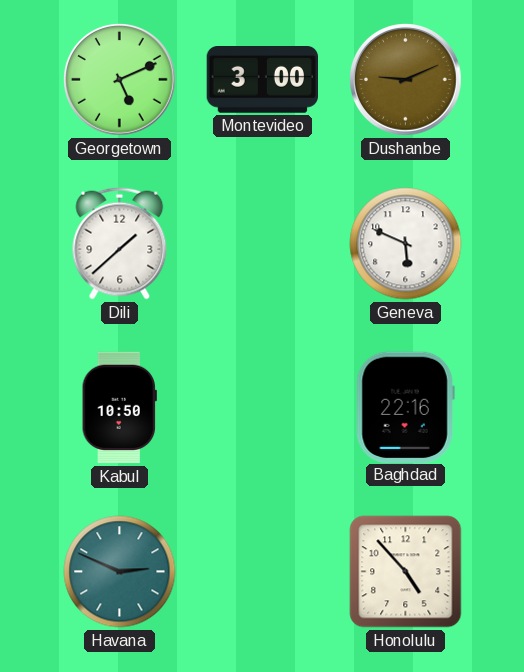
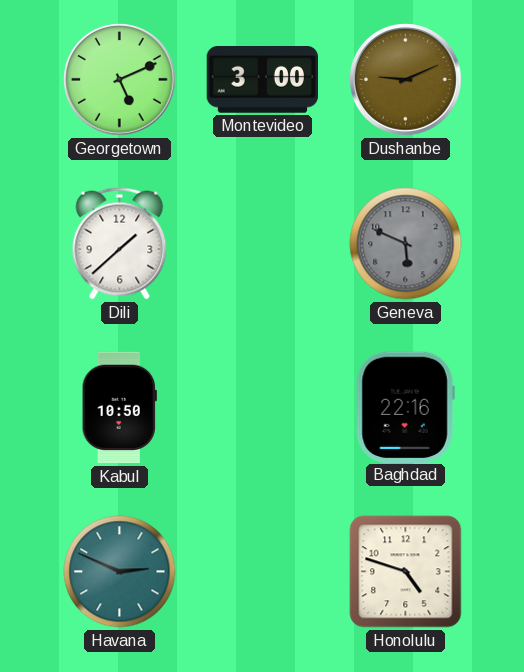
Geneva dial: white -> grey (406, 244)
Honolulu: 4:53 -> 4:48 (406, 572)
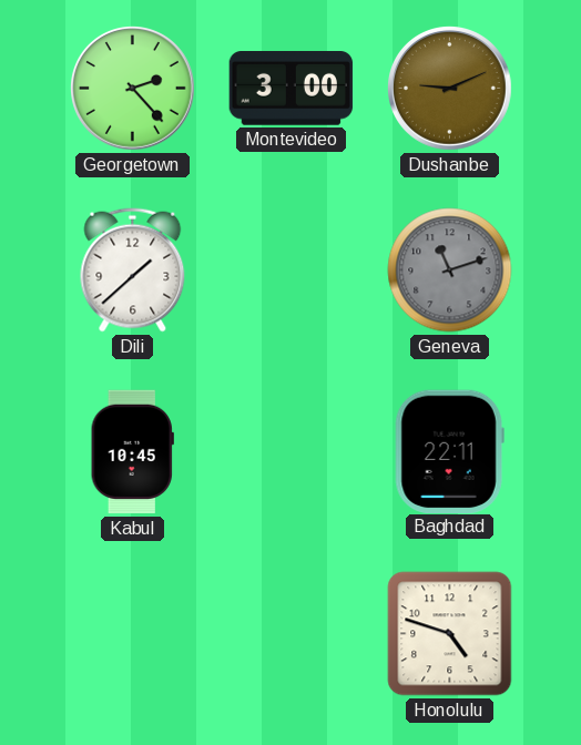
Georgetown: 5:11 -> 2:23 (133, 89)
Geneva: 5:49 -> 11:12 (450, 271)
Kabul: 10:50 -> 10:45 (132, 452)
Baghdad: 22:16 -> 22:11 (449, 451)
Havana: 2:49 -> none (120, 572)
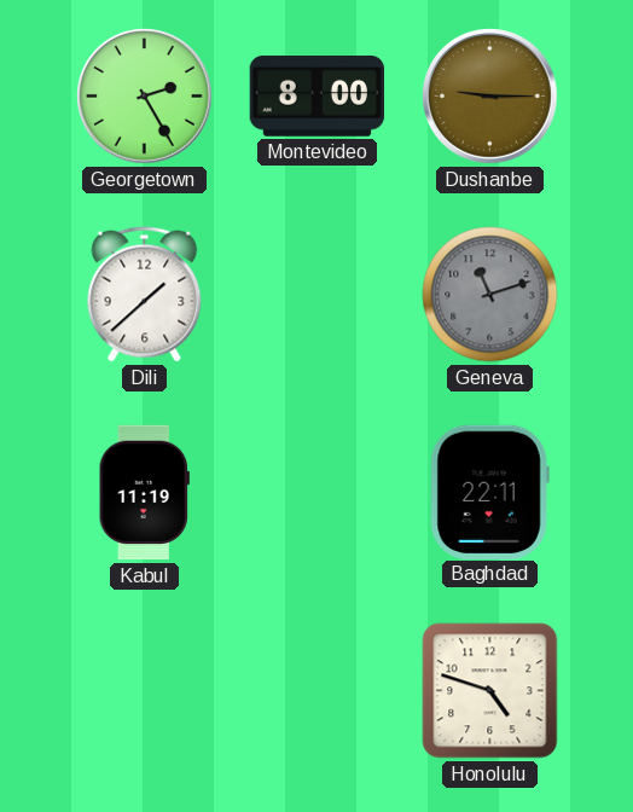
Georgetown: 2:23 -> 2:25 (145, 97)
Montevideo: 3:00 -> 8:00 (316, 97)
Dushanbe: 9:11 -> 9:15 (490, 97)
Kabul: 10:45 -> 11:19 (144, 493)
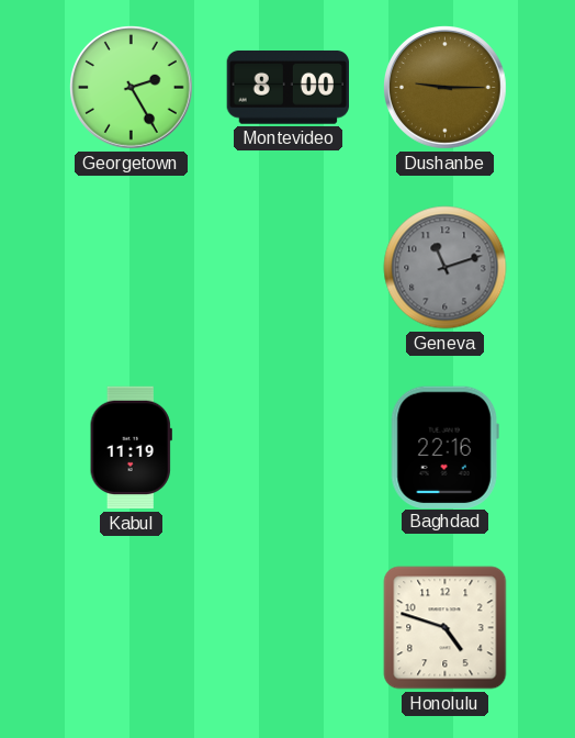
Dili: 1:38 -> none (145, 295)
Baghdad: 22:11 -> 22:16 (444, 447)
